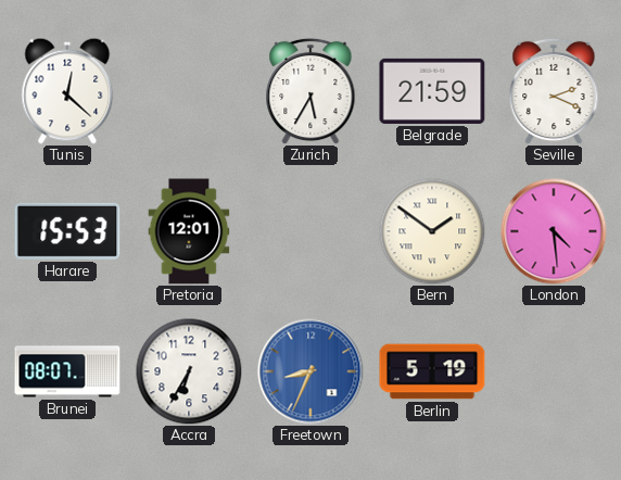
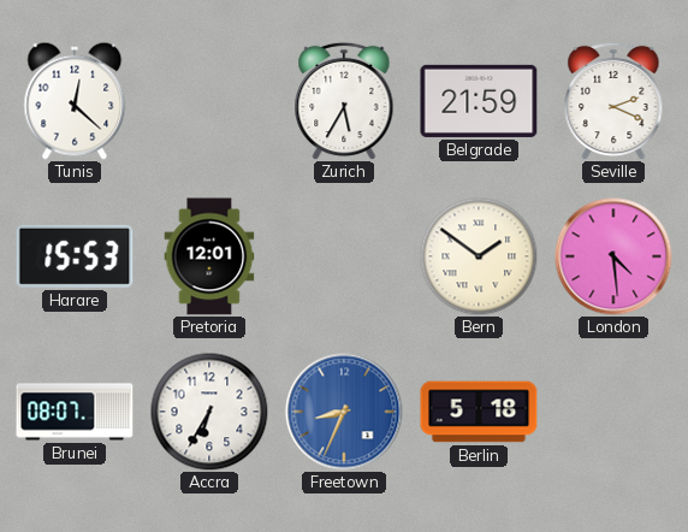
Berlin: 5:19 -> 5:18 (479, 412)
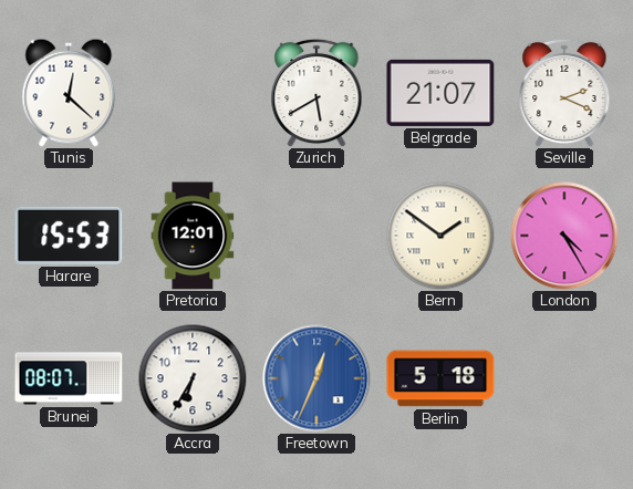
Zurich: 5:35 -> 5:40 (316, 93)
Belgrade: 21:59 -> 21:07 (440, 93)
London: 4:29 -> 4:25 (564, 236)
Freetown: 8:34 -> 12:34 (316, 378)
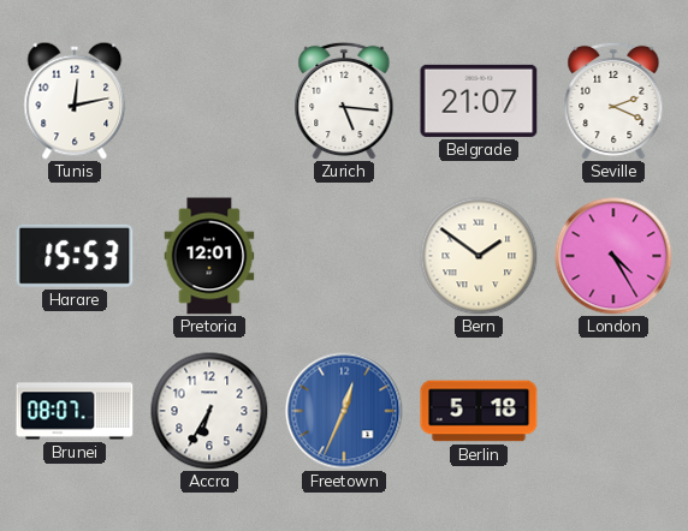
Tunis: 12:22 -> 12:13 (75, 101)
Zurich: 5:40 -> 5:16 (344, 101)
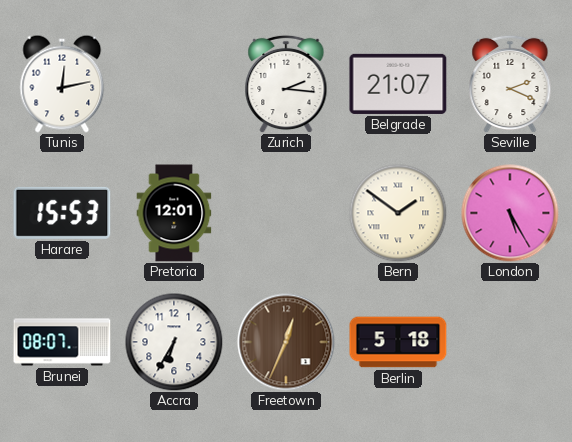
Zurich: 5:16 -> 2:16 (286, 84)
London: 4:25 -> 5:25 (510, 213)
Freetown dial: blue -> brown (286, 342)
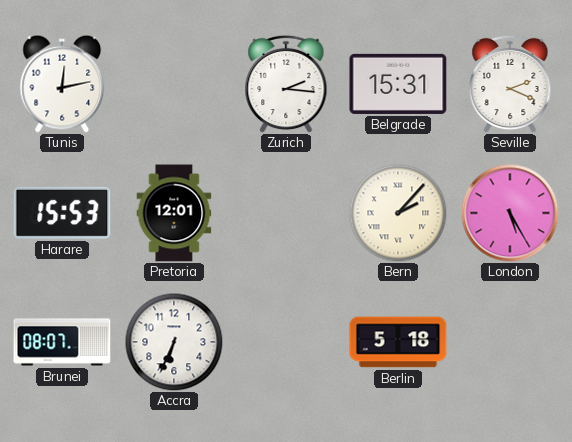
Belgrade: 21:07 -> 15:31 (398, 84)
Bern: 1:51 -> 2:07 (398, 213)
Accra: 6:35 -> 6:34 (174, 342)
Freetown: 12:34 -> none (286, 342)
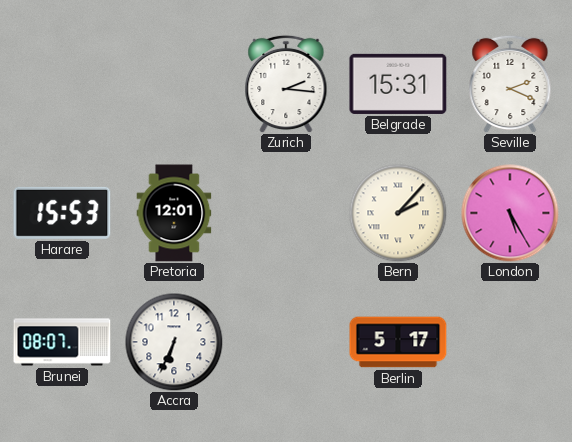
Tunis: 12:13 -> none (62, 84)
Berlin: 5:18 -> 5:17 (398, 342)
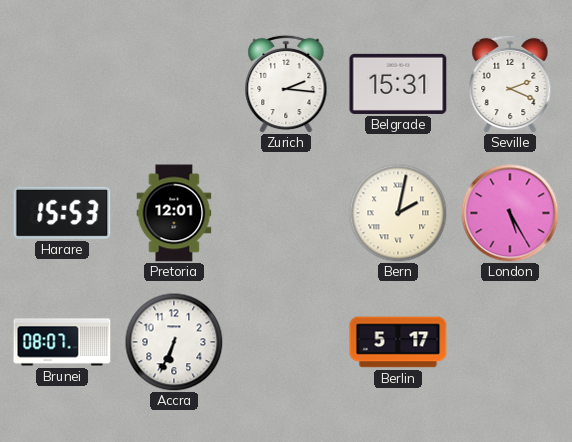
Bern: 2:07 -> 2:02 (398, 213)
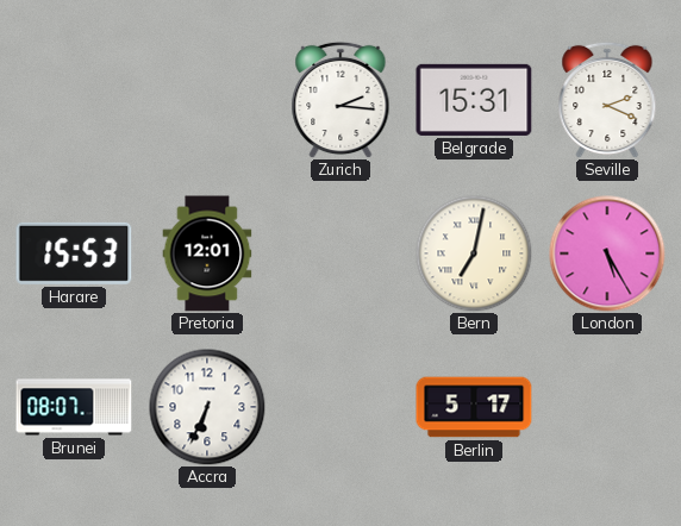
Bern: 2:02 -> 7:02 (474, 253)
